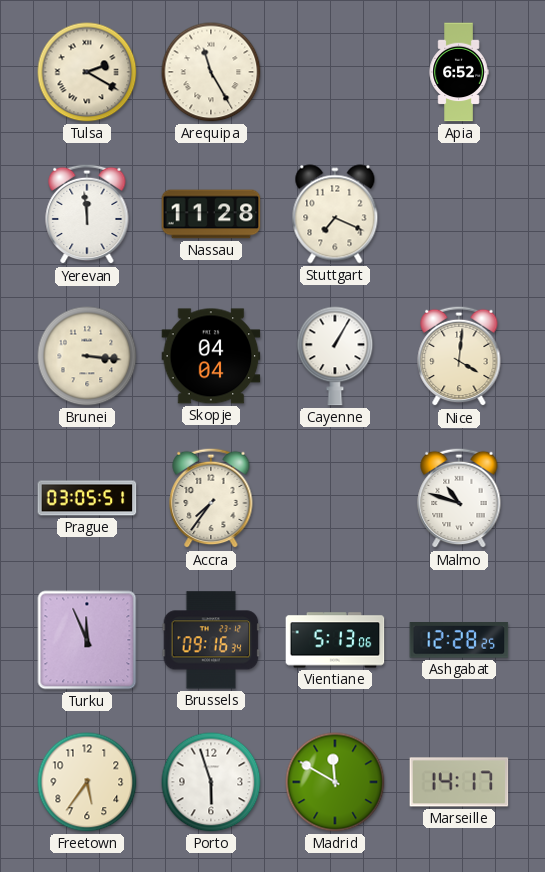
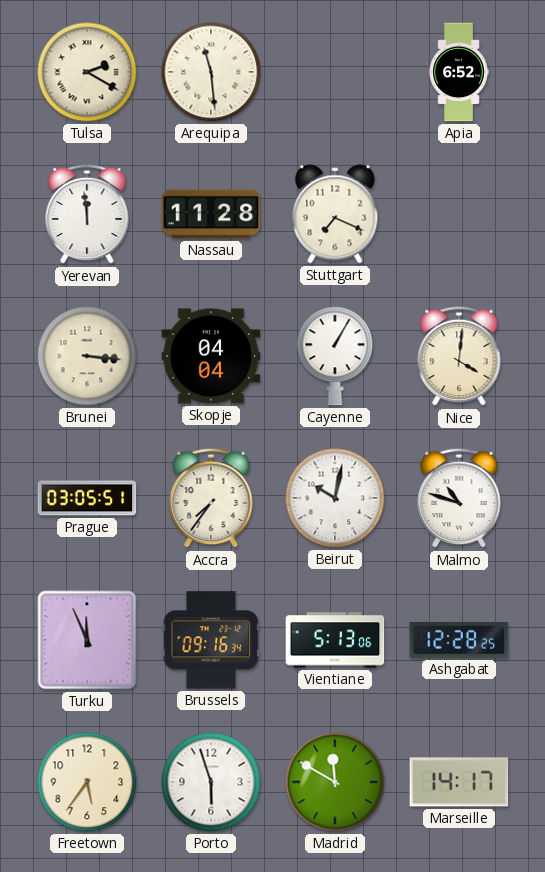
Arequipa: 11:25 -> 11:29 (211, 72)
Beirut: none -> 10:02 (335, 498)
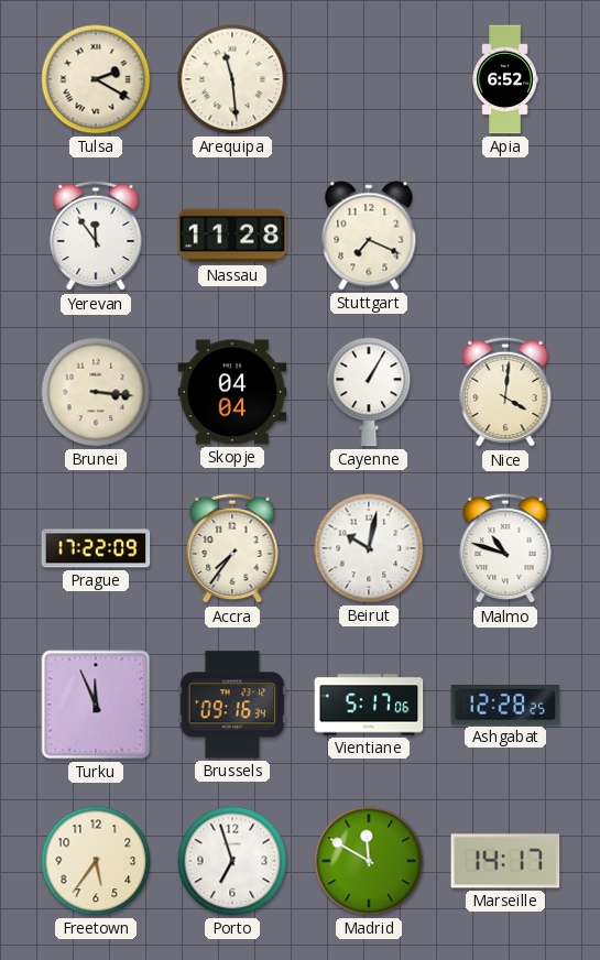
Yerevan: 11:59 -> 11:54 (96, 236)
Prague: 03:05 -> 17:22 (96, 548)
Vientiane: 5:13 -> 5:17 (369, 705)
Porto: 5:57 -> 6:57 (232, 861)
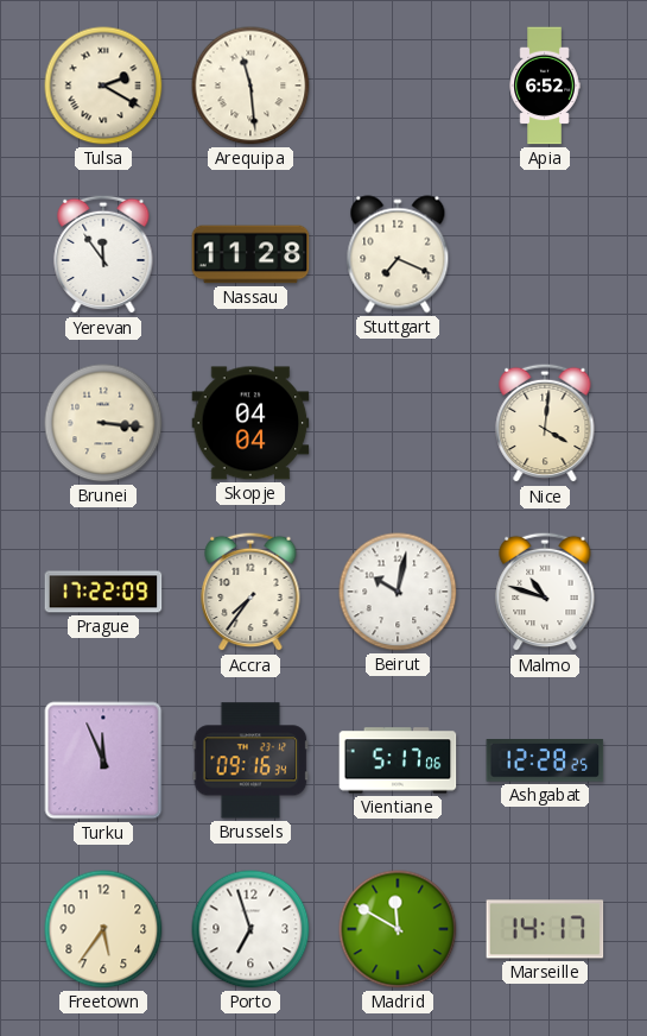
Cayenne: 1:05 -> none (369, 392)
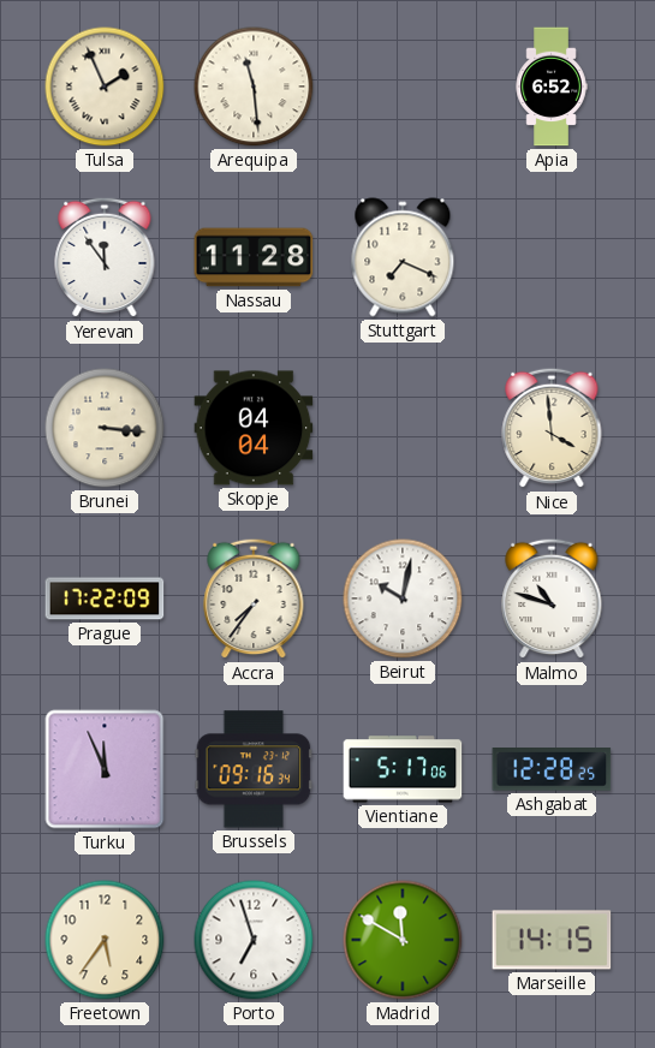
Tulsa: 2:20 -> 1:56 (105, 87)
Nice: 4:01 -> 3:59 (552, 428)
Marseille: 14:17 -> 14:15 (552, 940)
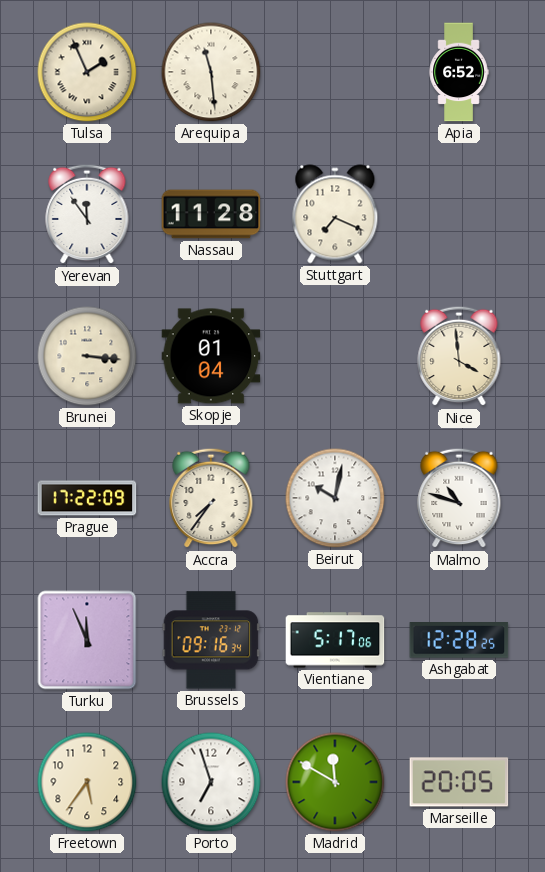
Skopje: 04:04 -> 01:04 (211, 356)
Marseille: 14:15 -> 20:05 (459, 782)
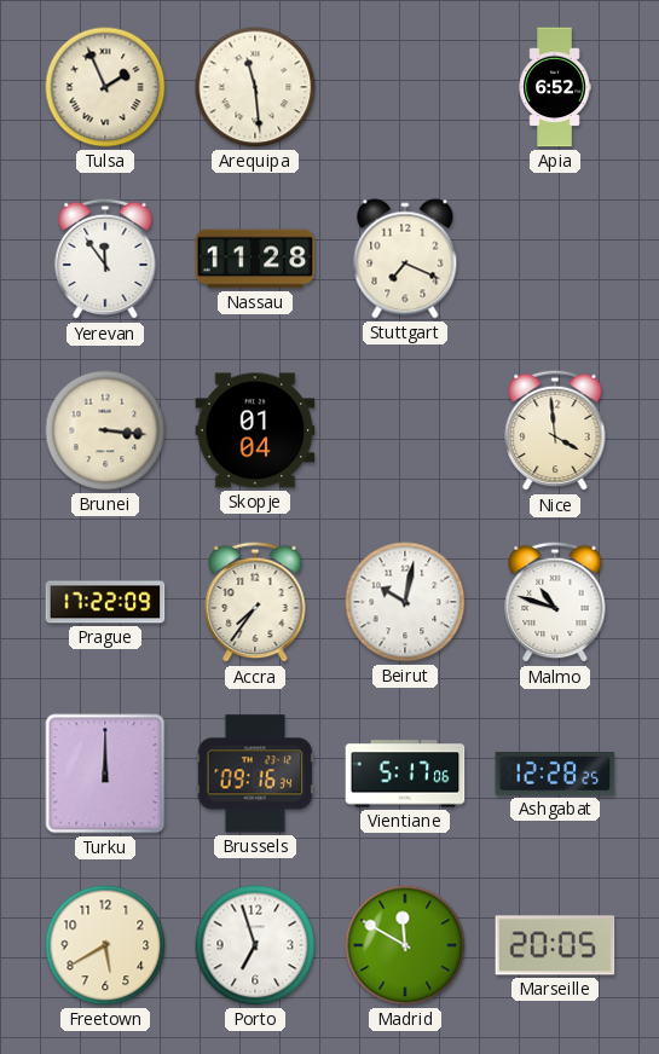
Turku: 11:56 -> 12:00 (105, 774)
Freetown: 5:36 -> 5:40 (105, 945)
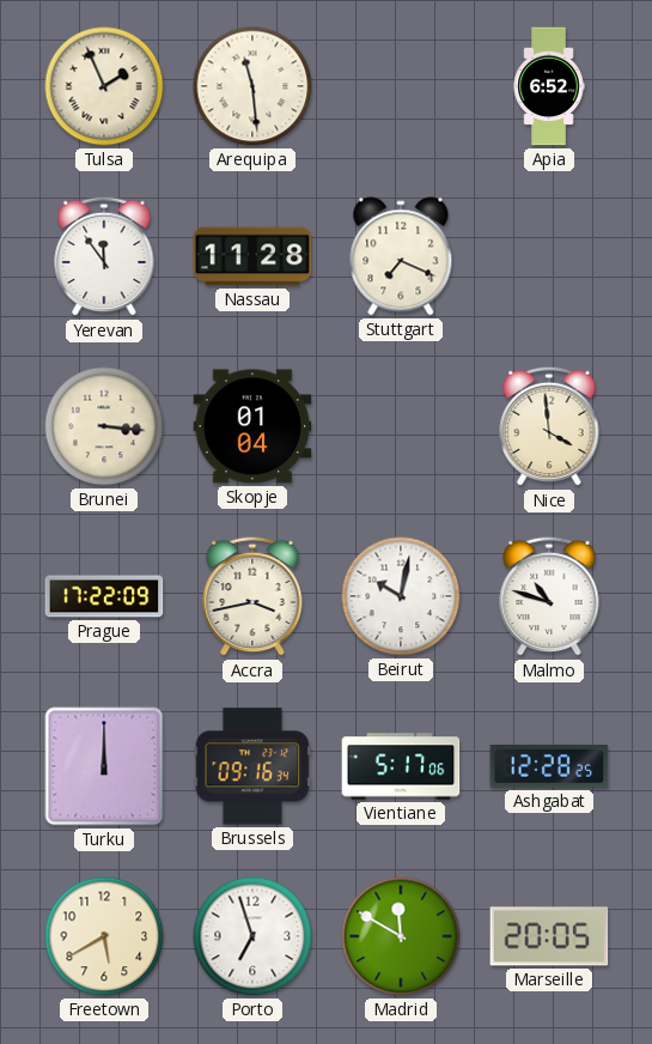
Accra: 7:36 -> 3:43 (252, 596)
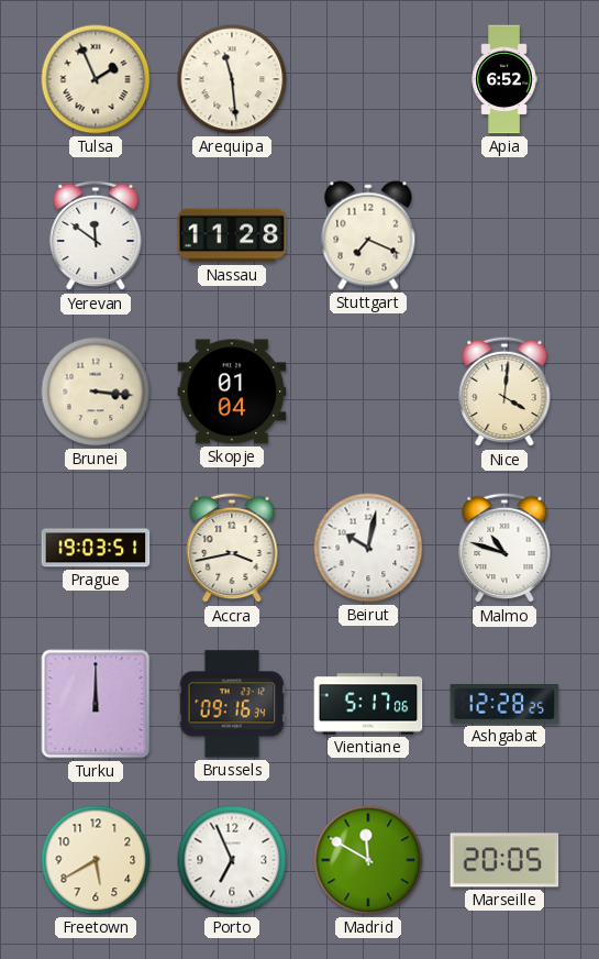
Yerevan: 11:54 -> 11:51 (96, 235)
Nice: 3:59 -> 4:01 (504, 392)
Prague: 17:22 -> 19:03 (96, 548)
Porto: 6:57 -> 6:56 (232, 860)
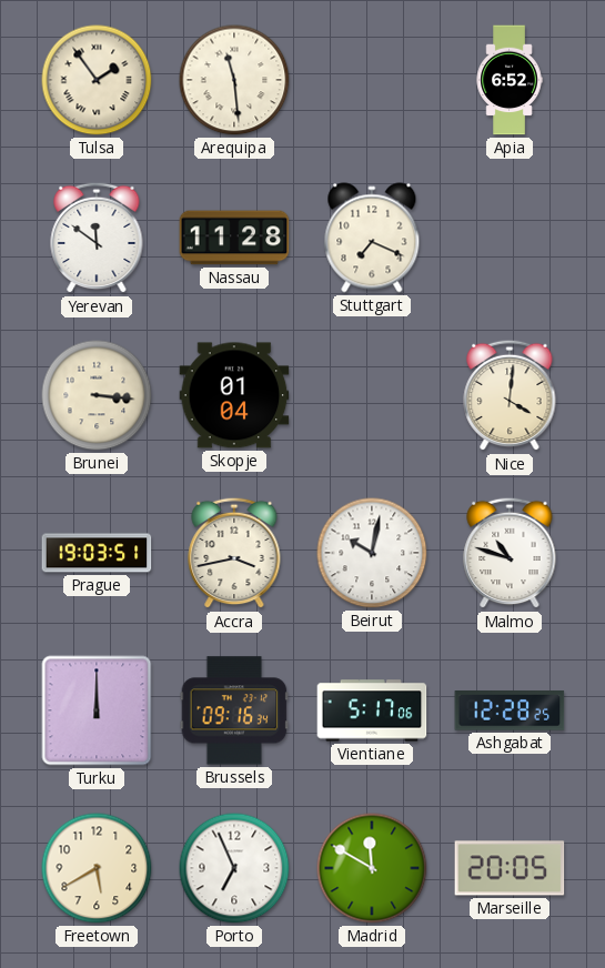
Tulsa: 1:56 -> 1:54 (97, 80)
